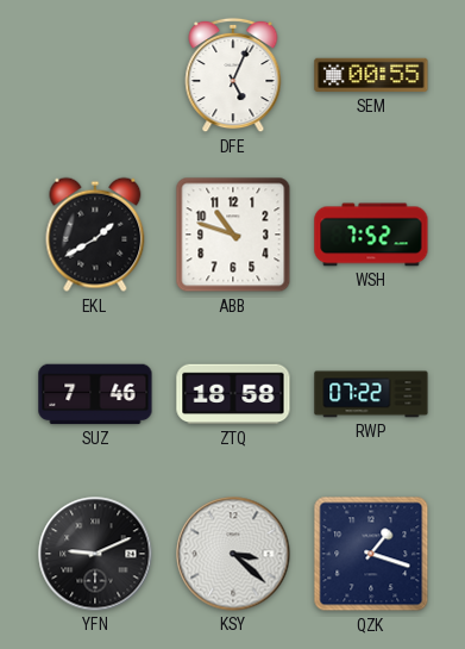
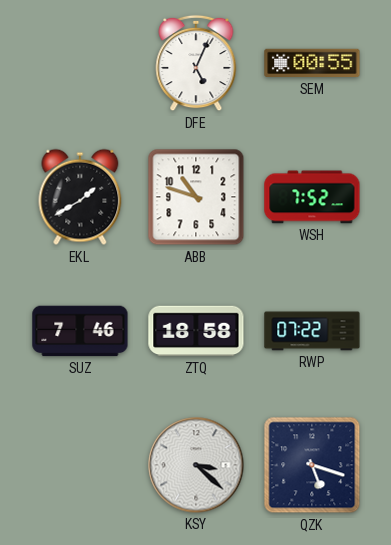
YFN: 9:11 -> none (95, 554)
QZK: 1:18 -> 5:18 (312, 465)
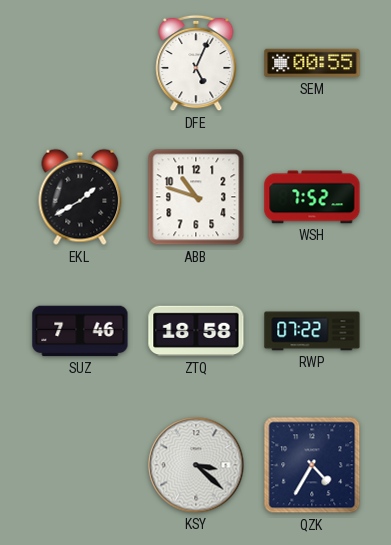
QZK: 5:18 -> 4:35 (312, 465)
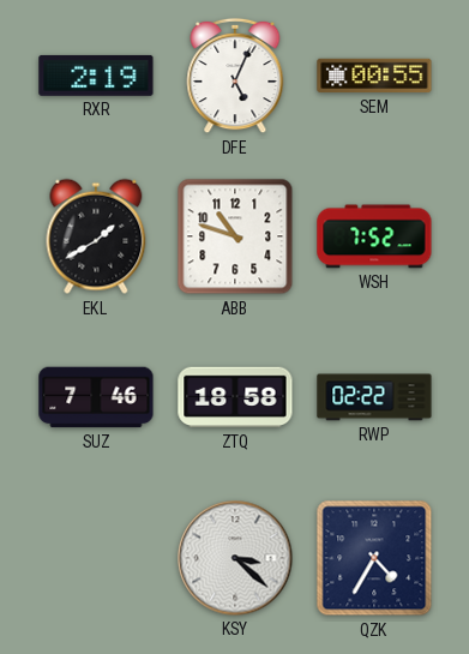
RXR: none -> 2:19 (96, 76)
RWP: 07:22 -> 02:22 (374, 397)
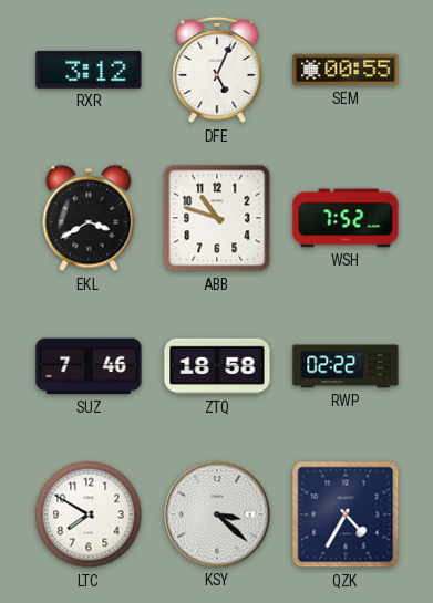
RXR: 2:19 -> 3:12 (89, 70)
EKL: 1:40 -> 3:40 (89, 218)
LTC: none -> 7:50 (89, 514)
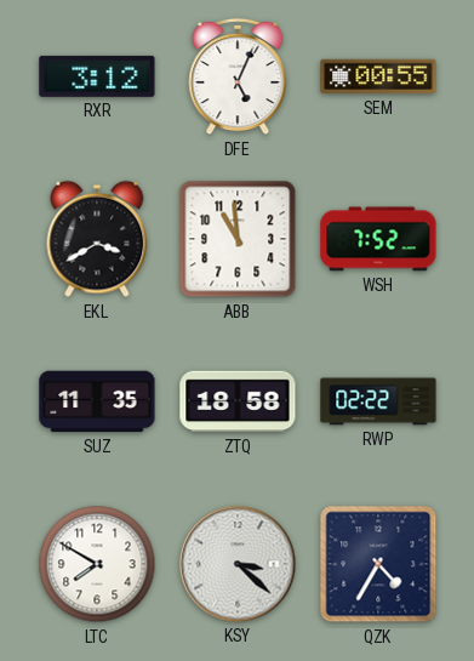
ABB: 10:48 -> 10:59 (238, 239)
SUZ: 7:46 -> 11:35 (97, 401)
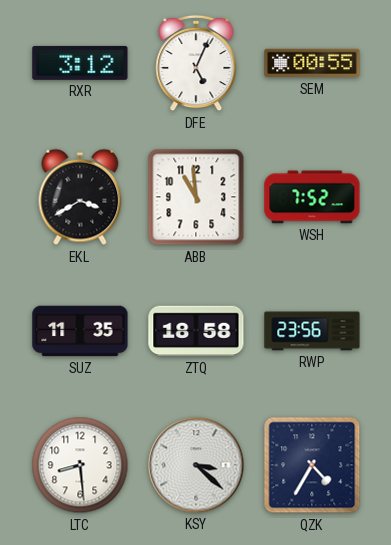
RWP: 02:22 -> 23:56 (312, 331)
LTC: 7:50 -> 8:29 (80, 465)
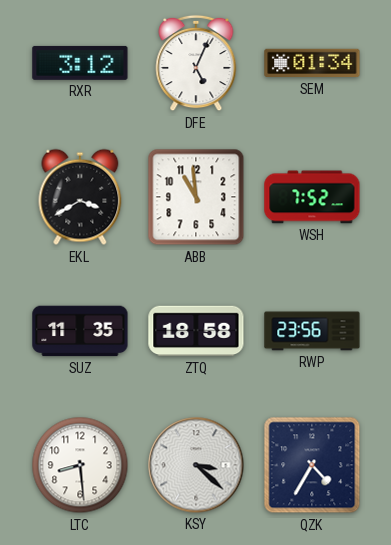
SEM: 00:55 -> 01:34 (312, 63)
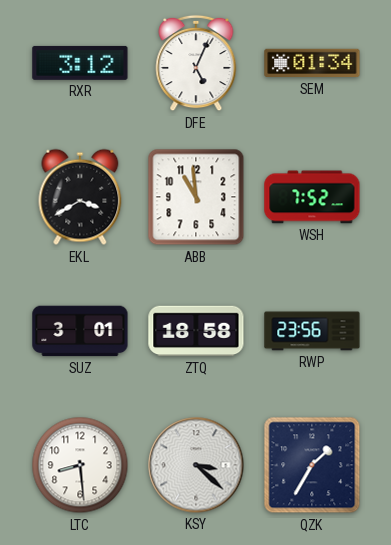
SUZ: 11:35 -> 3:01 (80, 331)
QZK: 4:35 -> 1:35 (312, 465)
